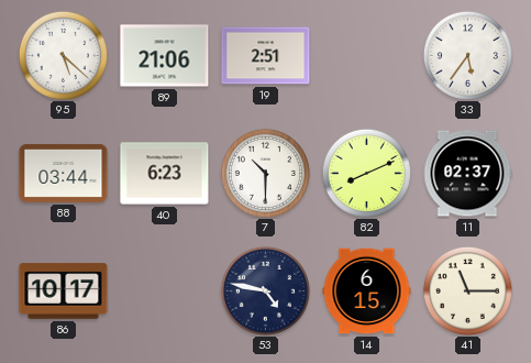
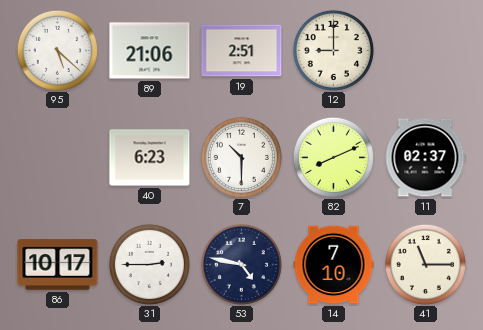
12: none -> 9:00 (333, 50)
33: 5:36 -> none (467, 55)
88: 03:44 -> none (64, 173)
31: none -> 2:45 (149, 264)
14: 6:15 -> 7:10 (334, 265)
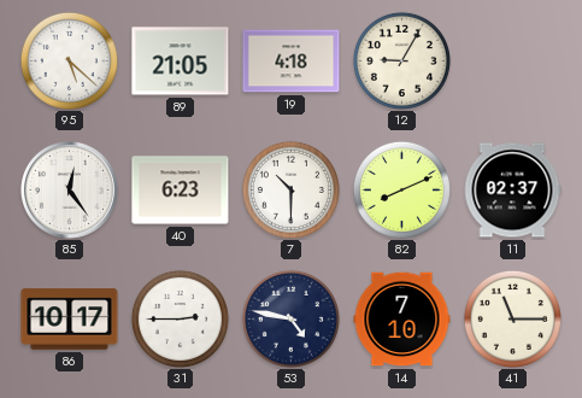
89: 21:06 -> 21:05 (181, 62)
19: 2:51 -> 4:18 (292, 62)
12: 9:00 -> 9:05 (401, 60)
85: none -> 12:24 (70, 191)
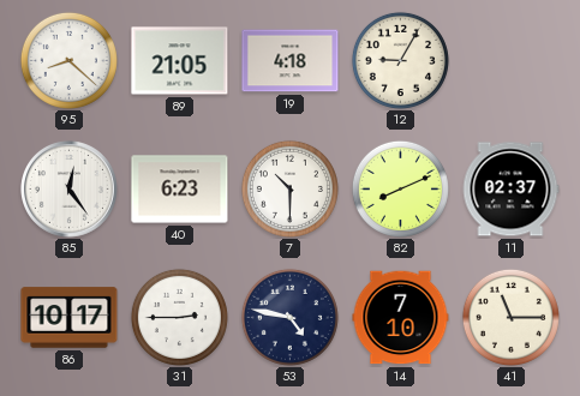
95: 5:22 -> 8:22 (68, 60)
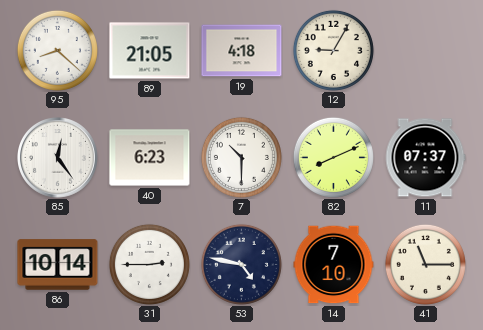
11: 02:37 -> 07:37 (425, 158)
86: 10:17 -> 10:14 (58, 265)
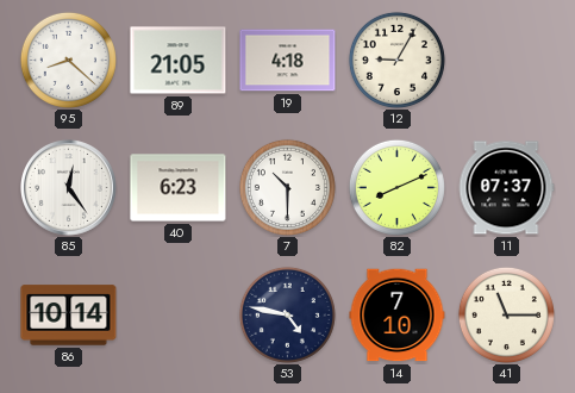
31: 2:45 -> none (149, 264)
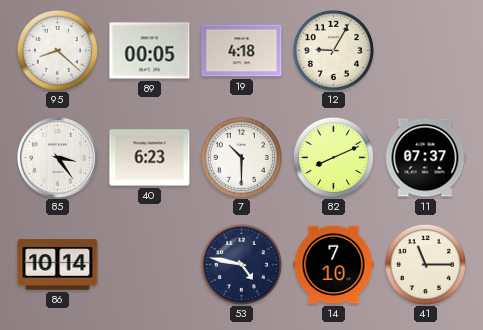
89: 21:05 -> 00:05 (150, 51)
85: 12:24 -> 3:24 (58, 158)
